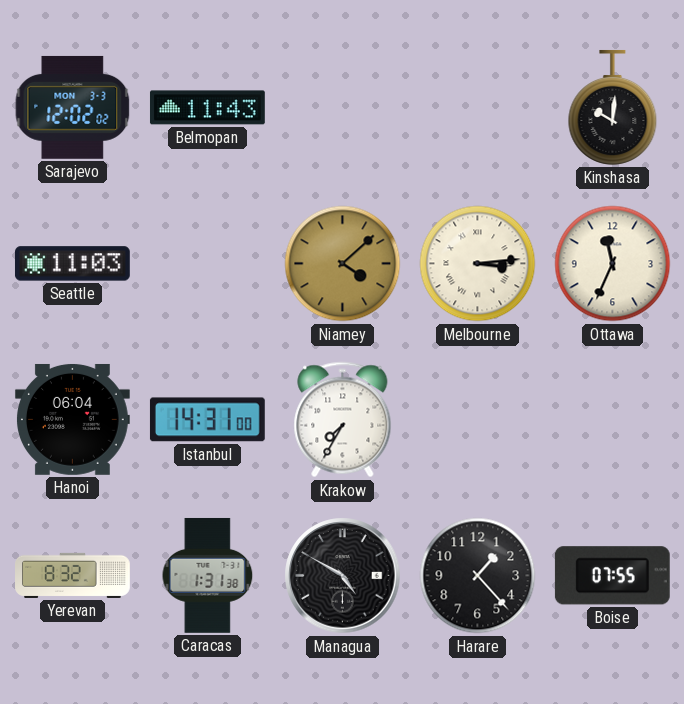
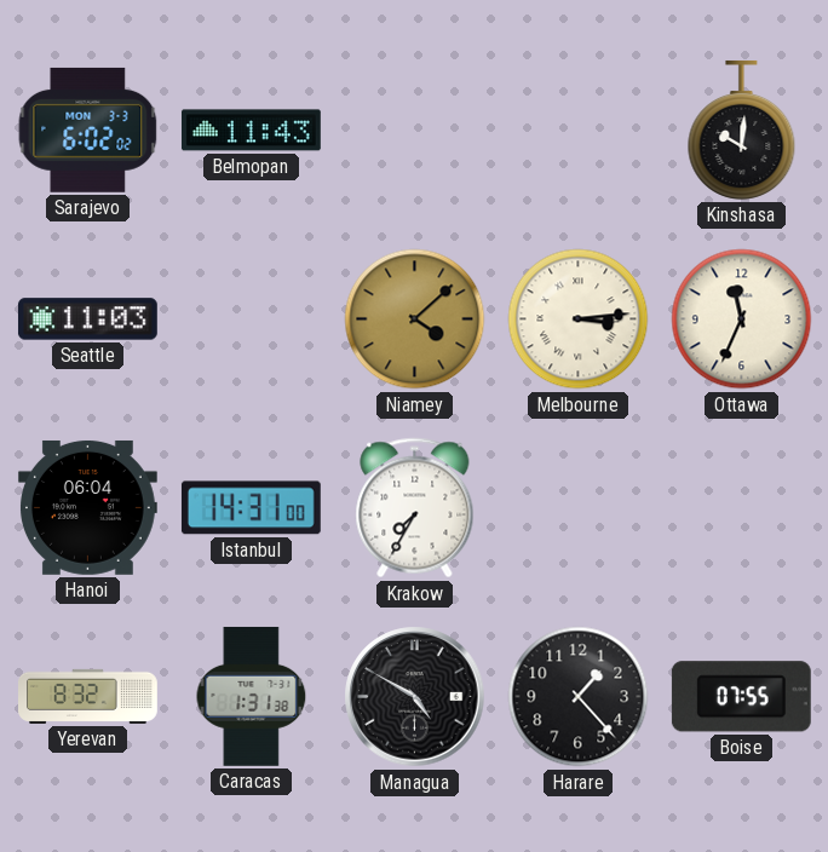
Sarajevo: 12:02 -> 6:02 (88, 129)
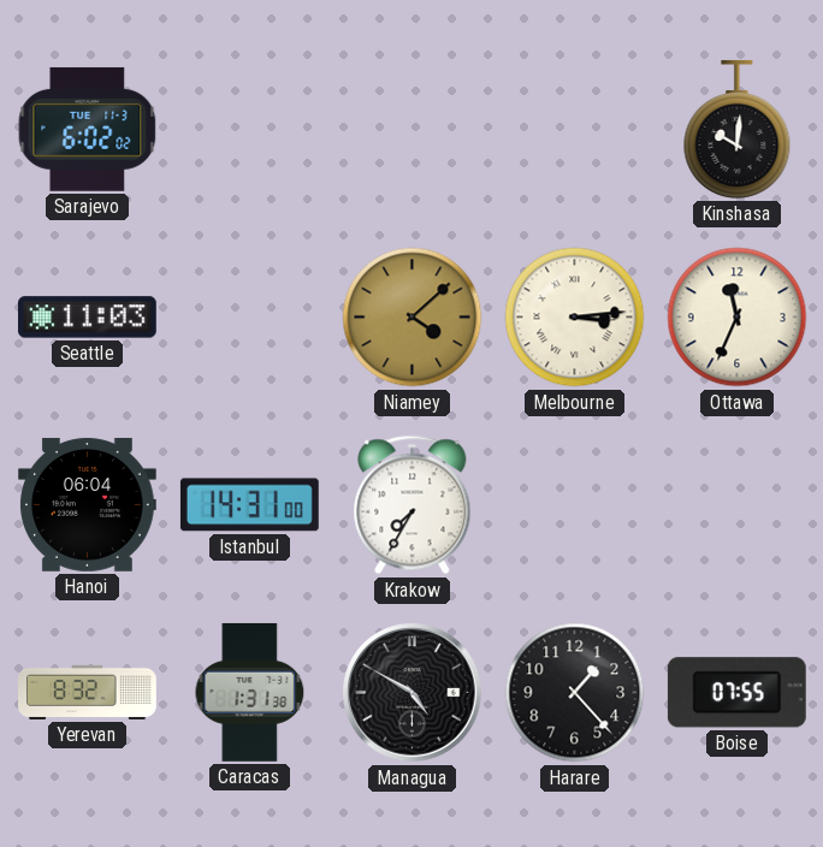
Sarajevo date: MON 3-3 -> TUE 11-3 (88, 129)
Belmopan: 11:43 -> none (251, 131)
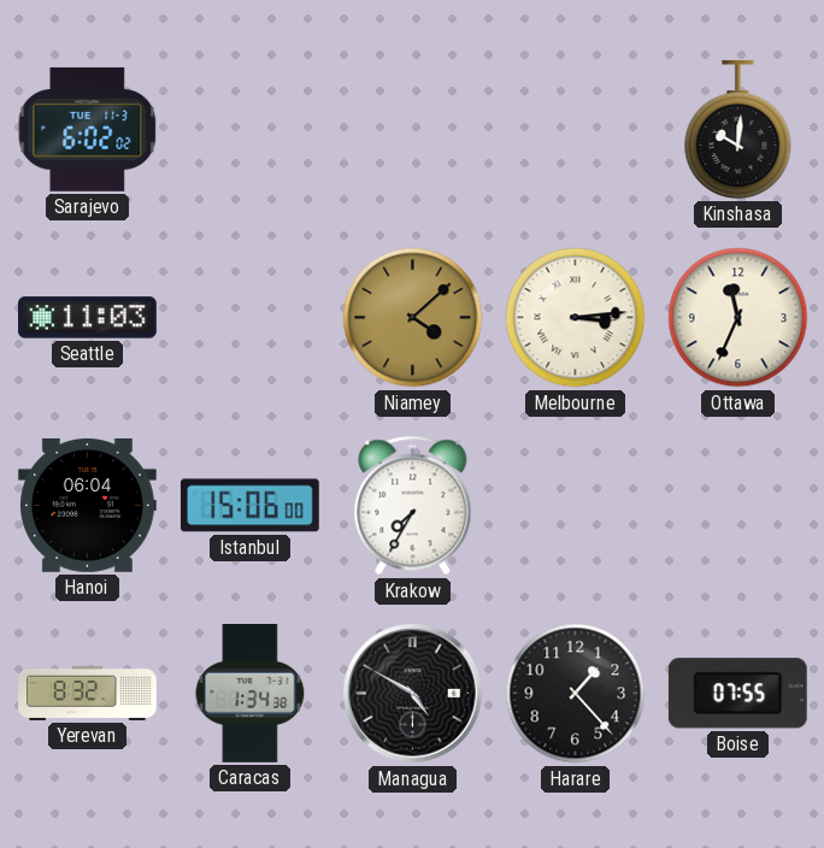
Istanbul: 14:31 -> 15:06 (249, 506)
Caracas: 1:31 -> 1:34 (251, 693)
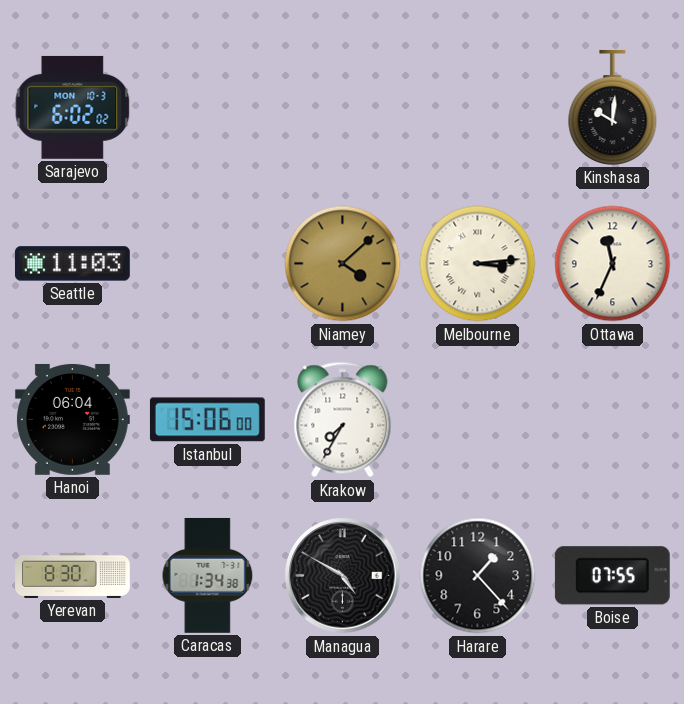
Sarajevo date: TUE 11-3 -> MON 10-3 (73, 107)
Yerevan: 8:32 -> 8:30 (73, 575)
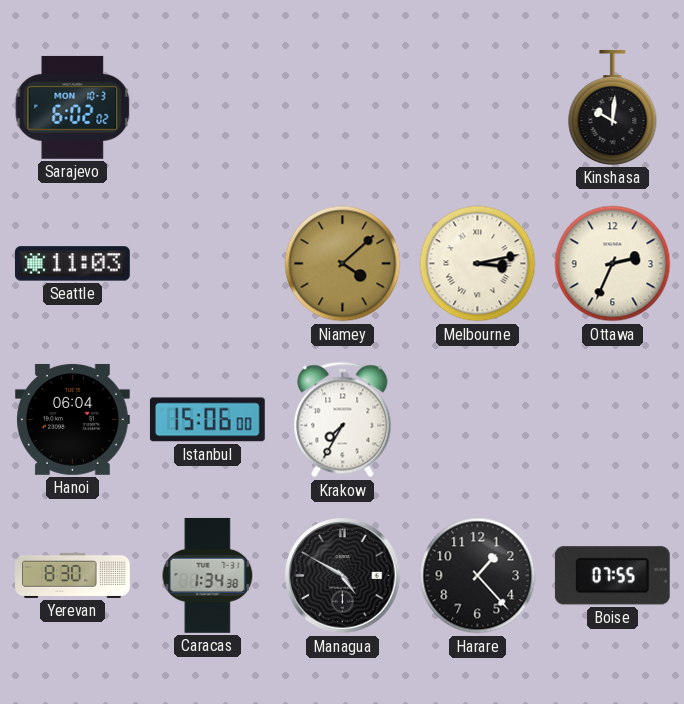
Melbourne: 3:14 -> 3:13 (478, 264)
Ottawa: 11:34 -> 2:34 (613, 264)
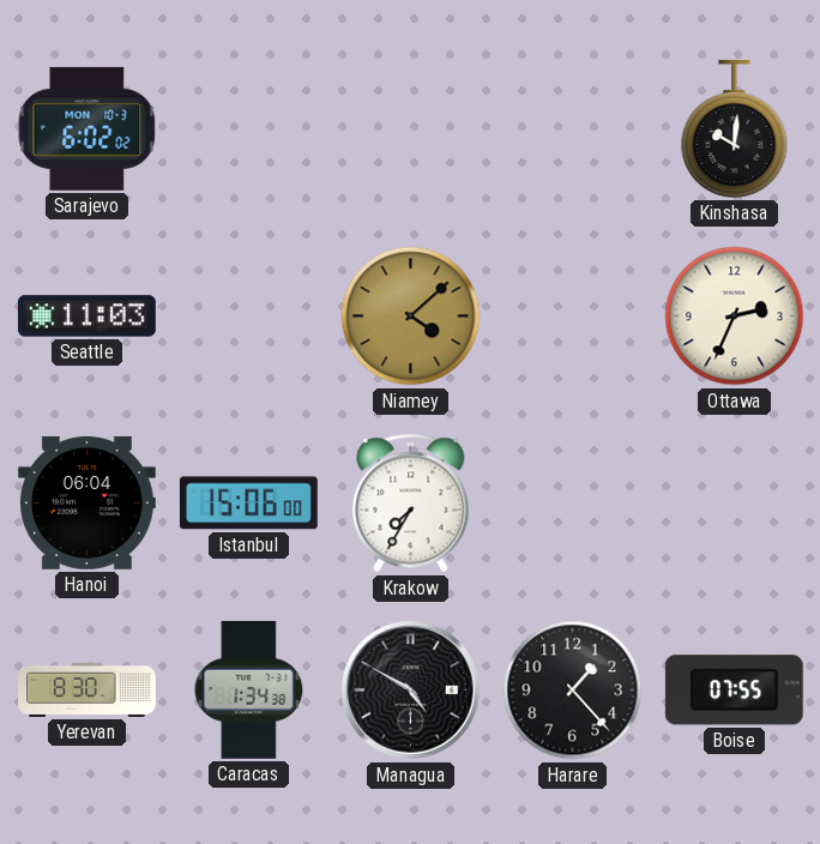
Melbourne: 3:13 -> none (478, 264)
